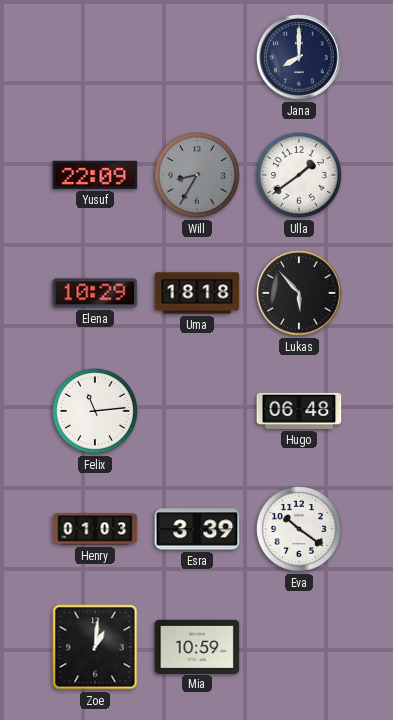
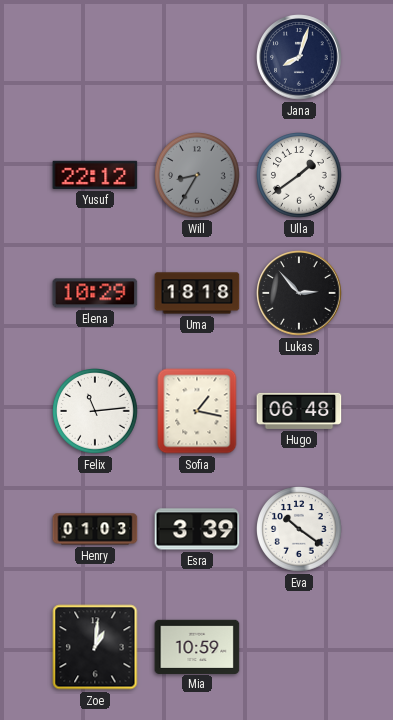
Jana: 8:00 -> 8:03 (299, 57)
Yusuf: 22:09 -> 22:12 (95, 175)
Lukas: 5:53 -> 2:53 (299, 293)
Sofia: none -> 1:17 (197, 411)
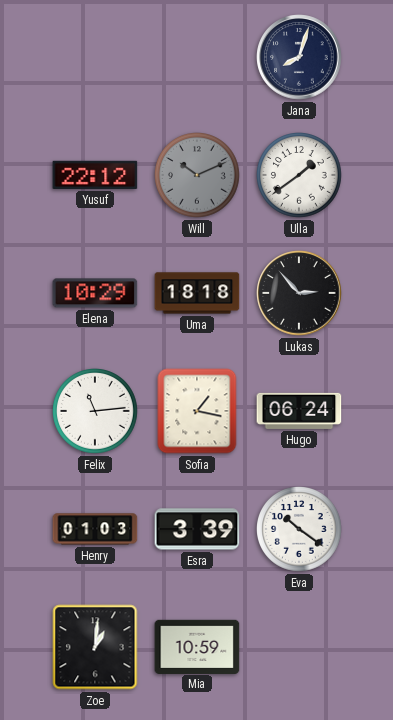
Will: 8:35 -> 10:11 (198, 176)
Hugo: 06:48 -> 06:24 (299, 411)
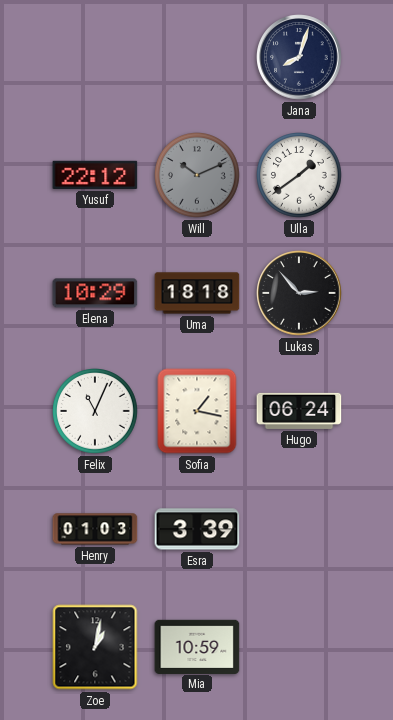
Felix: 11:14 -> 11:04 (96, 412)
Eva: 10:21 -> none (300, 530)
Zoe: 1:01 -> 1:02 (95, 647)
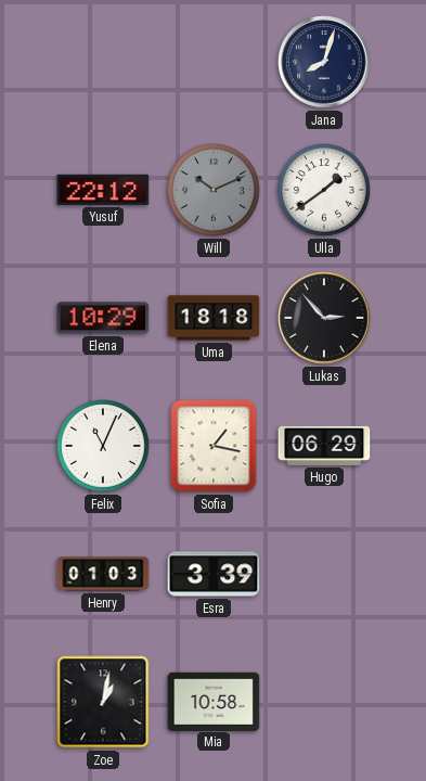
Hugo: 06:24 -> 06:29 (324, 446)
Mia: 10:59 -> 10:58 (214, 701)
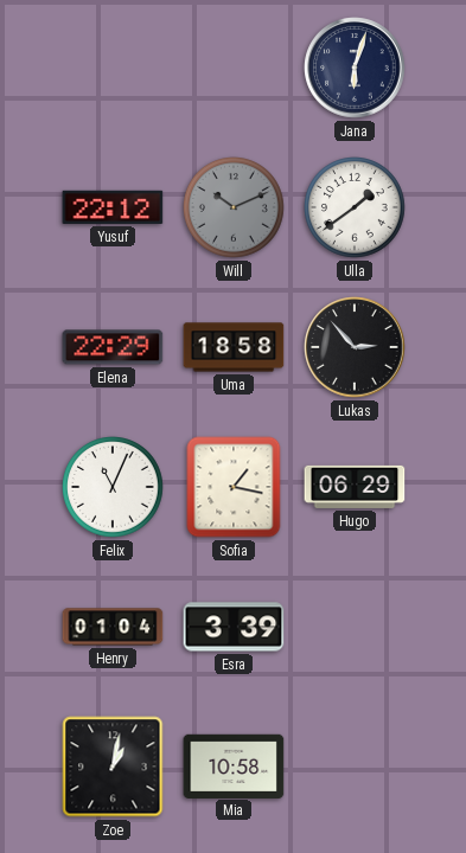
Jana: 8:03 -> 6:03 (355, 68)
Elena: 10:29 -> 22:29 (113, 347)
Uma: 18:18 -> 18:58 (234, 347)
Henry: 01:03 -> 01:04 (113, 627)
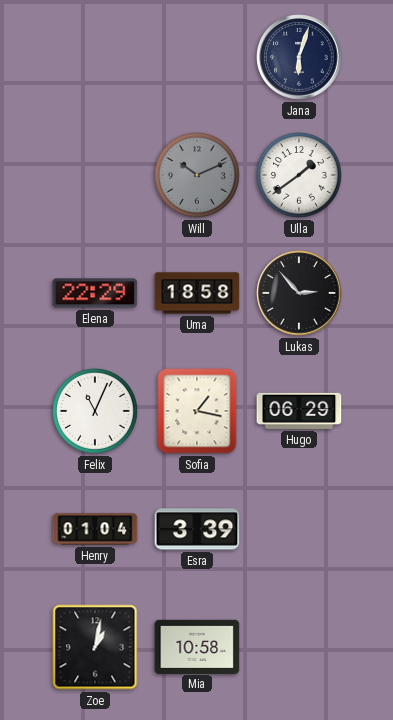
Yusuf: 22:12 -> none (113, 207)
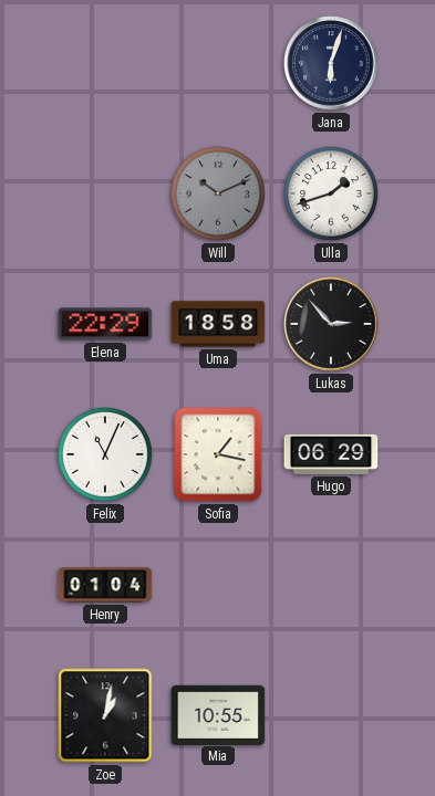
Ulla: 1:39 -> 1:42 (332, 195)
Esra: 3:39 -> none (197, 529)
Mia: 10:58 -> 10:55 (218, 714)
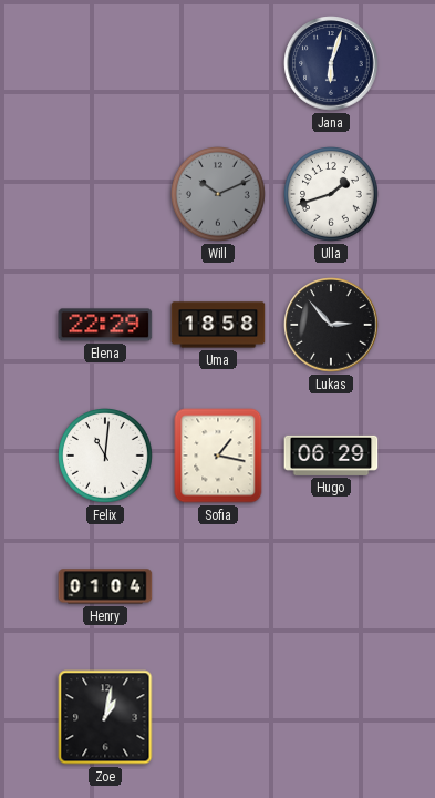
Felix: 11:04 -> 11:01 (106, 457)
Mia: 10:55 -> none (218, 714)
